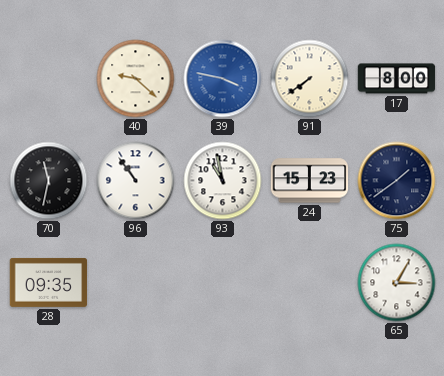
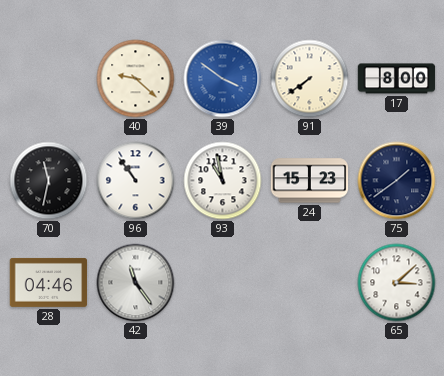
39: 3:47 -> 3:51 (223, 79)
28: 09:35 -> 04:46 (49, 282)
42: none -> 11:24 (136, 283)
65: 3:05 -> 3:08 (397, 283)
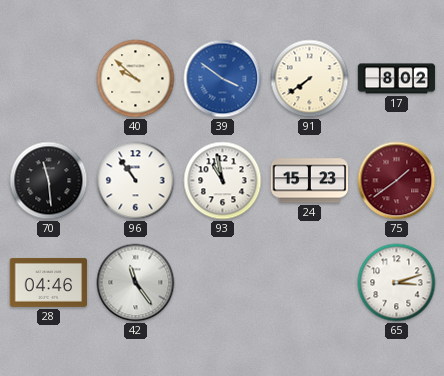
40: 9:22 -> 9:52 (136, 79)
17: 8:00 -> 8:02 (397, 79)
70: 11:32 -> 11:29 (49, 181)
75 dial: navy -> burgundy (397, 181)
65: 3:08 -> 3:12 (397, 283)
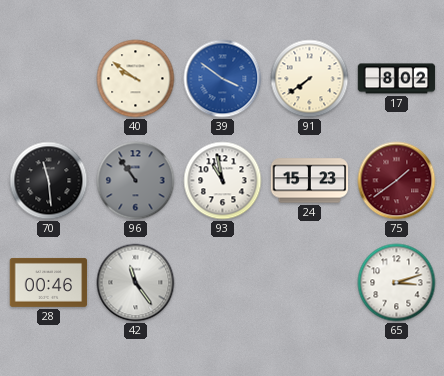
40: 9:52 -> 9:51 (136, 79)
96 dial: white -> grey (136, 181)
28: 04:46 -> 00:46 (49, 282)
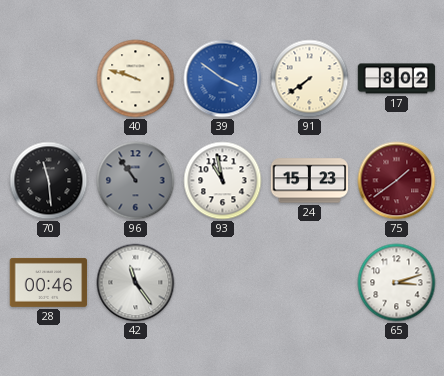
40: 9:51 -> 9:48 (136, 79)
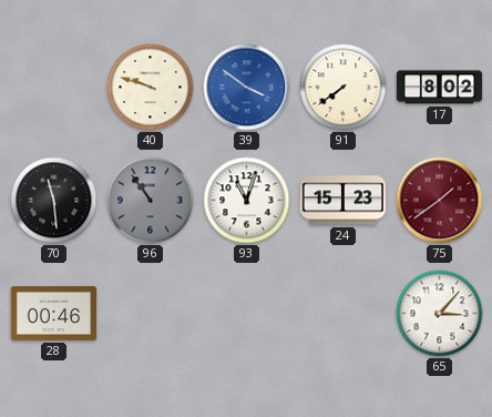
93: 10:58 -> 11:03 (247, 201)
42: 11:24 -> none (136, 283)
65: 3:12 -> 3:07 (440, 314)
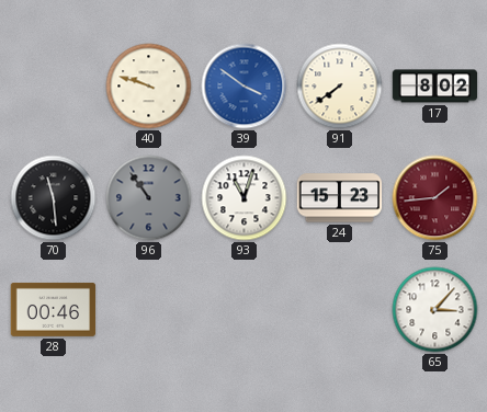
75: 1:39 -> 1:44 (435, 198)
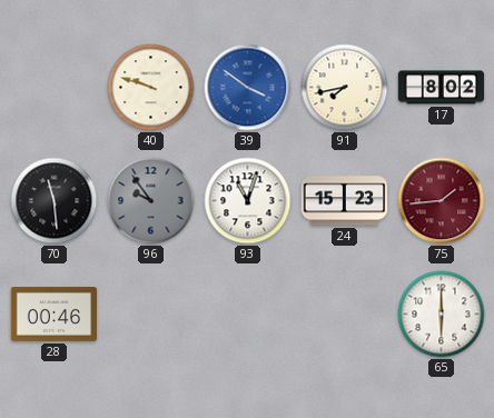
91: 7:39 -> 7:43 (345, 88)
96: 10:54 -> 9:54 (151, 201)
65: 3:07 -> 6:00 (442, 315)
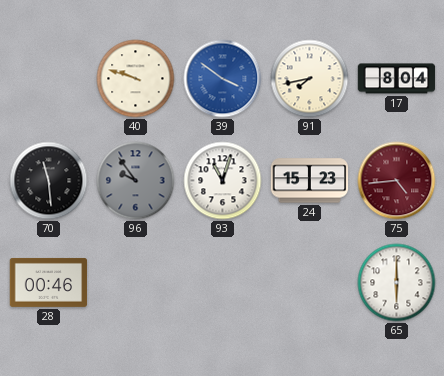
17: 8:02 -> 8:04 (397, 79)
75: 1:44 -> 4:44 (397, 181)
